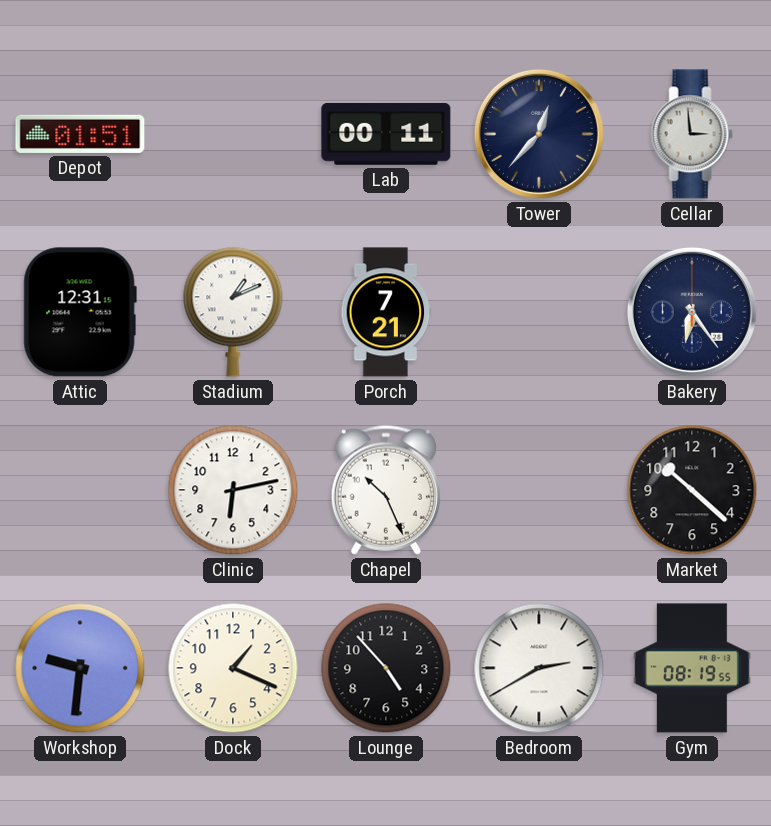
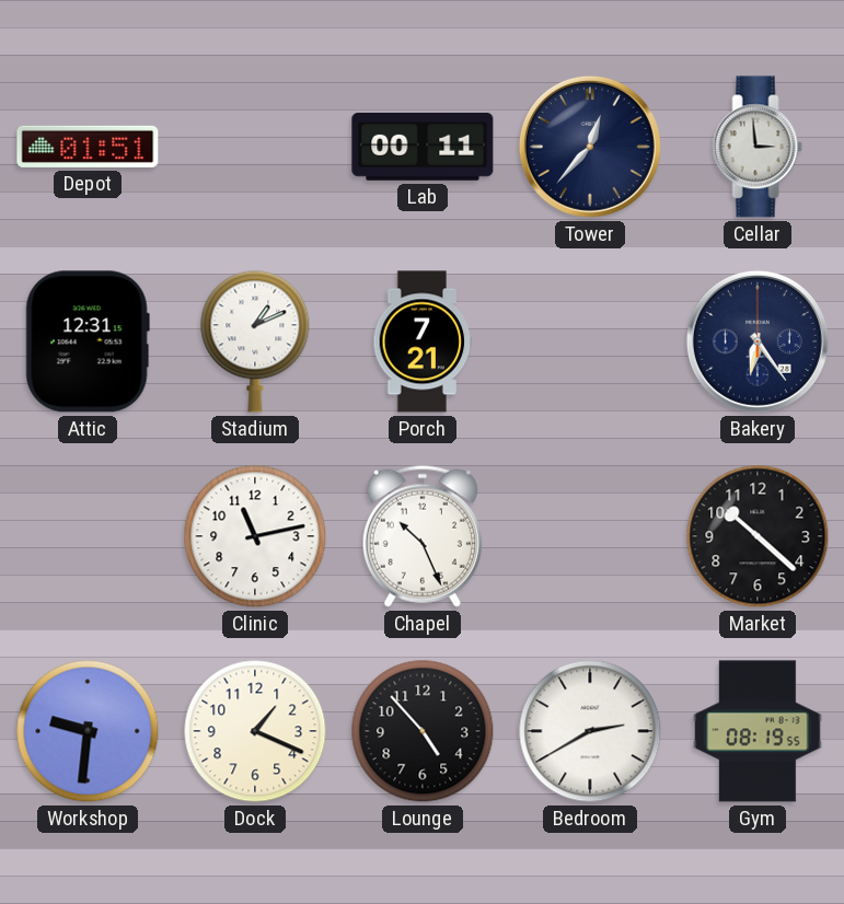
Clinic: 6:13 -> 11:13 (255, 536)
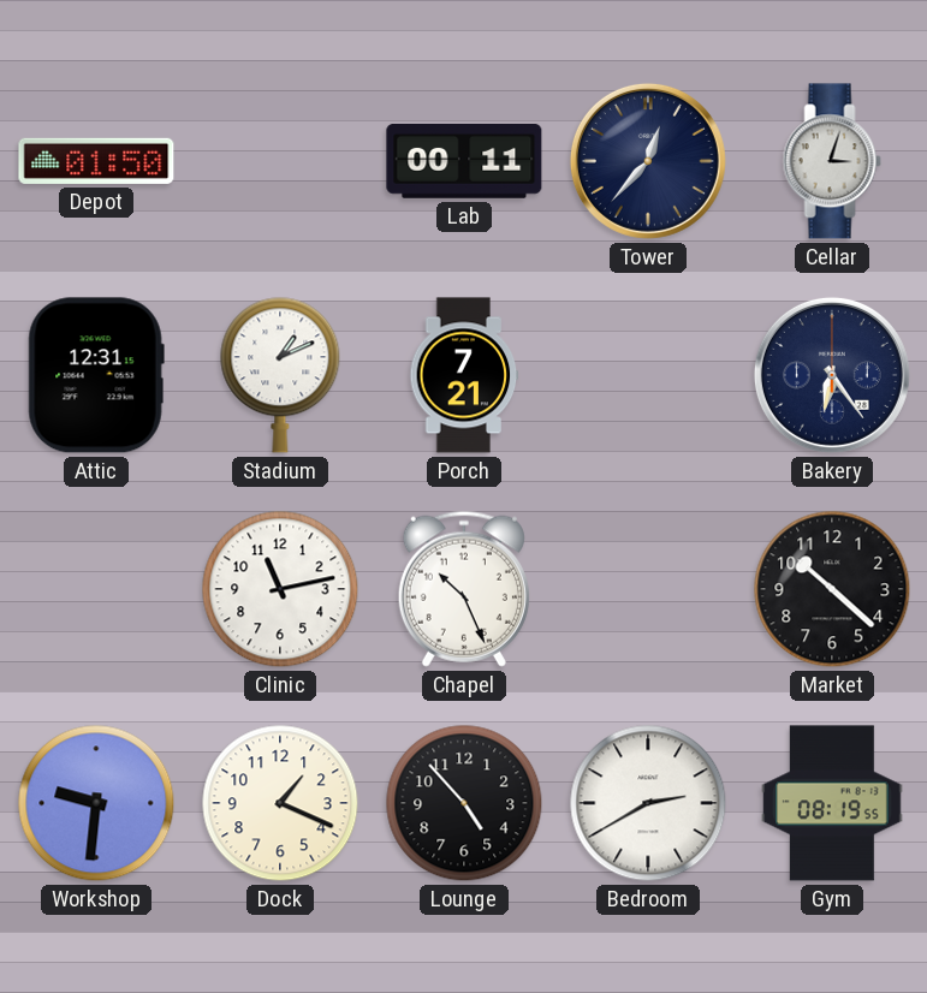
Depot: 01:51 -> 01:50 (96, 161)
Cellar: 2:59 -> 3:03 (832, 161)
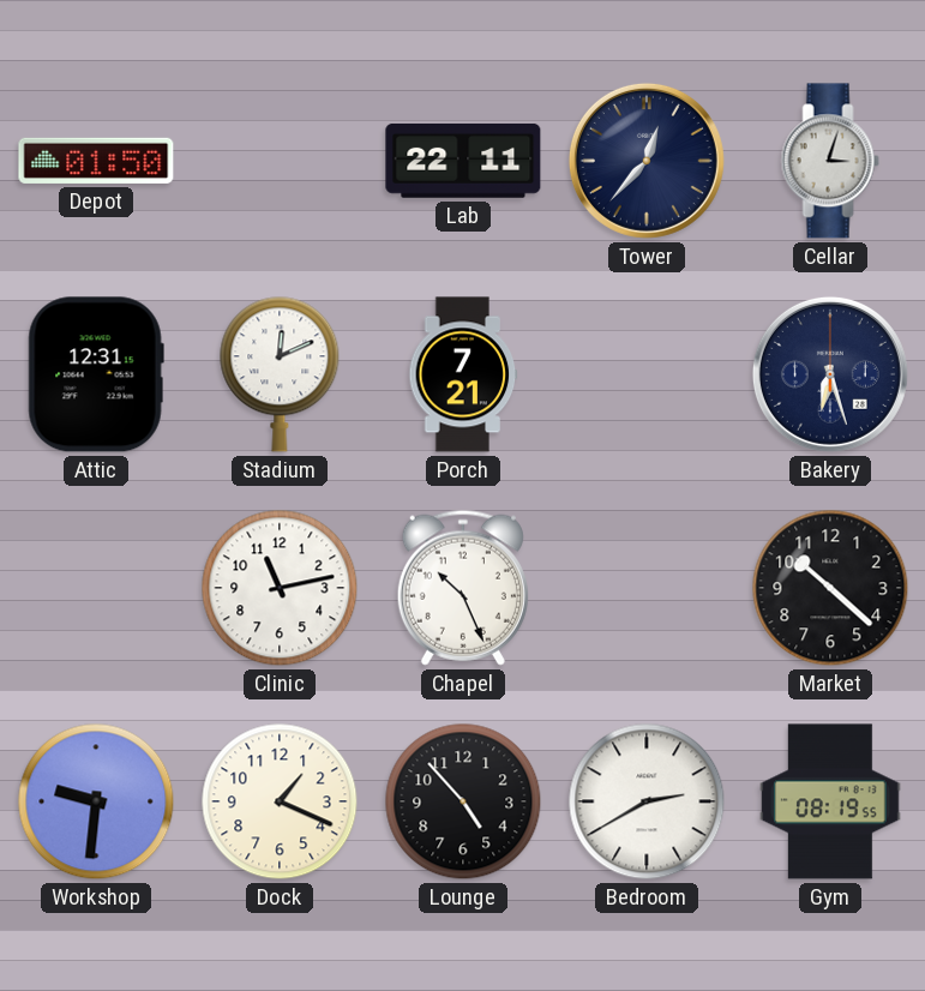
Lab: 00:11 -> 22:11 (463, 161)
Stadium: 1:11 -> 12:11 (280, 374)
Bakery: 6:24 -> 6:27 (830, 374)
